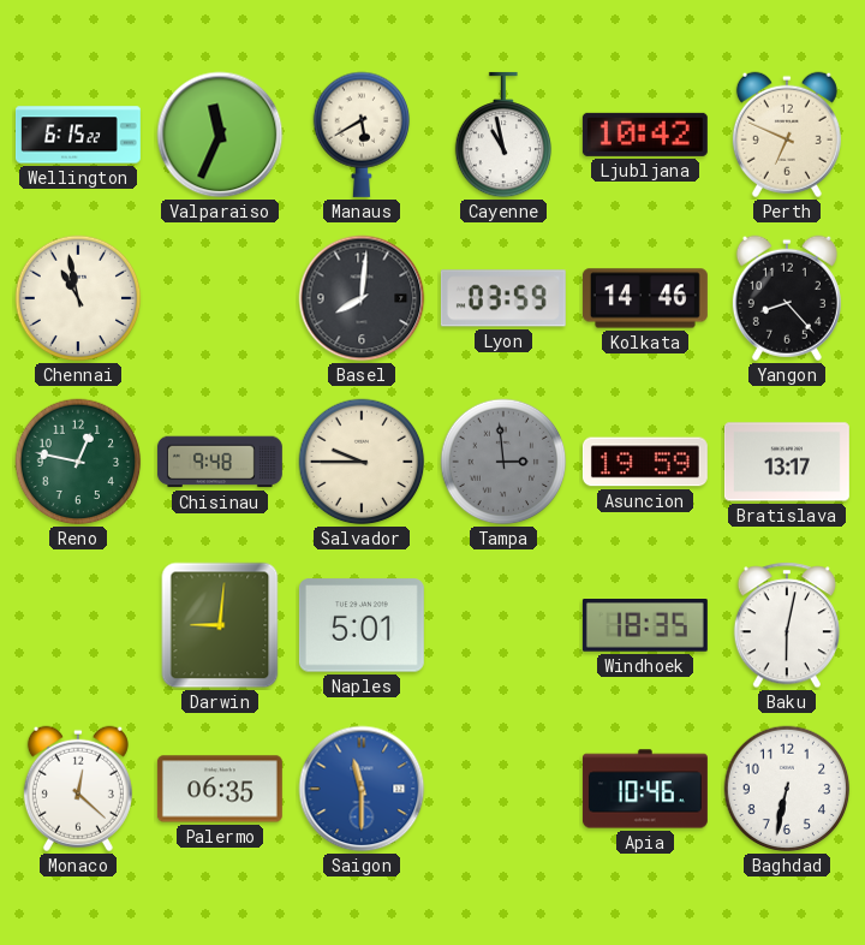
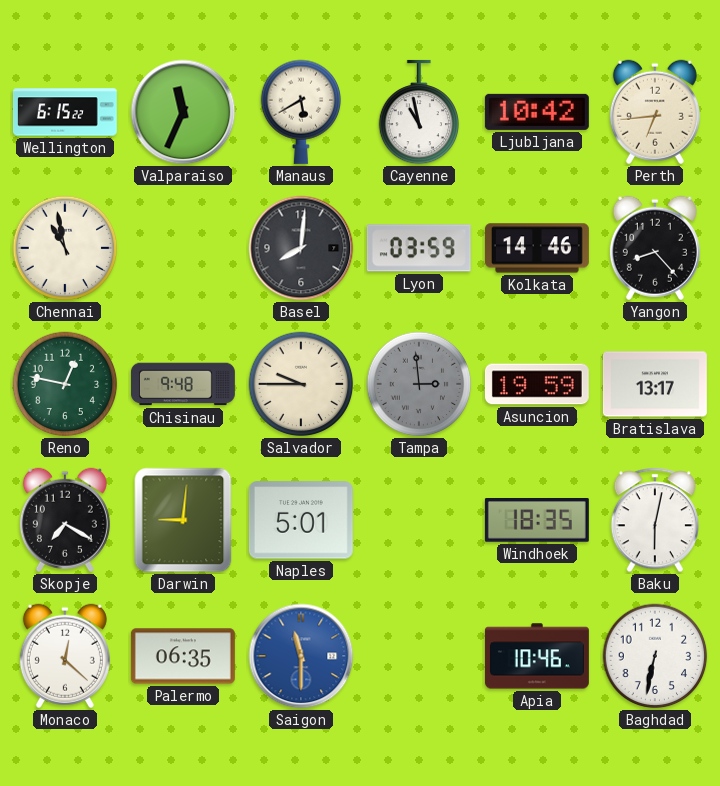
Perth: 6:49 -> 6:44 (655, 112)
Skopje: none -> 7:20 (65, 520)
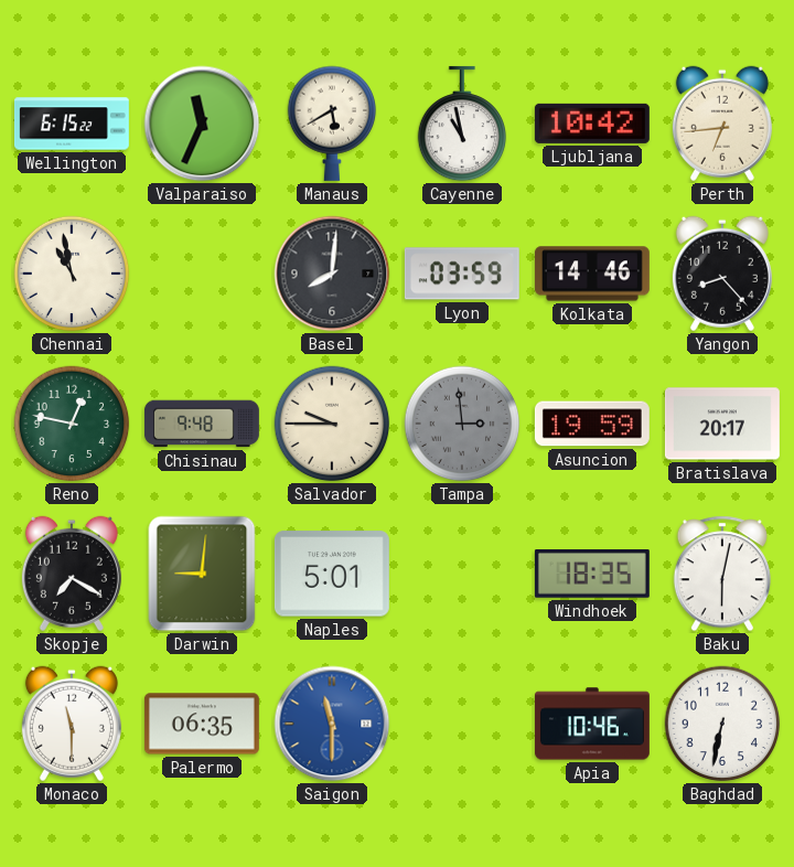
Bratislava: 13:17 -> 20:17 (722, 424)
Monaco: 12:22 -> 11:30 (72, 724)
